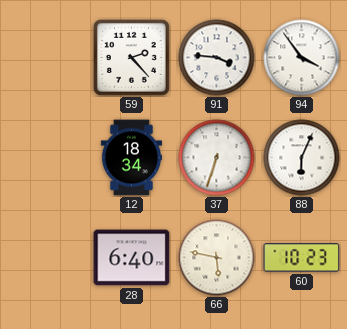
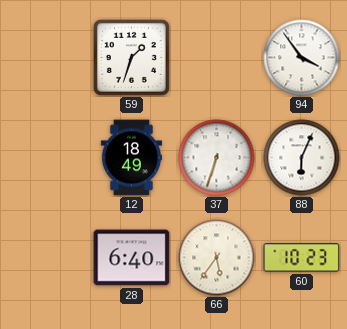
59: 2:23 -> 1:33 (131, 57)
91: 3:46 -> none (217, 58)
12: 18:34 -> 18:49 (131, 158)
66: 5:47 -> 5:36 (217, 258)
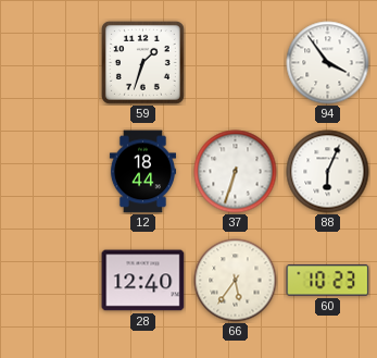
12: 18:49 -> 18:44 (142, 172)
28: 6:40 -> 12:40 (143, 281)
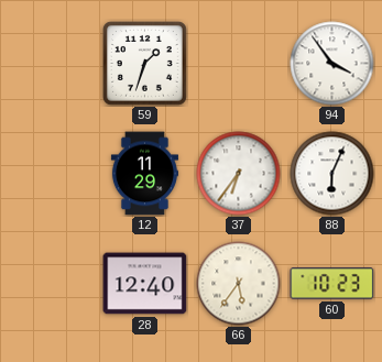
12: 18:44 -> 11:29 (144, 174)
37: 6:33 -> 6:36 (239, 174)
